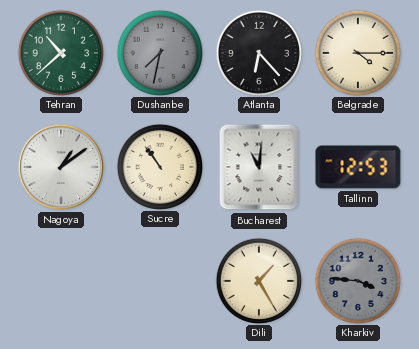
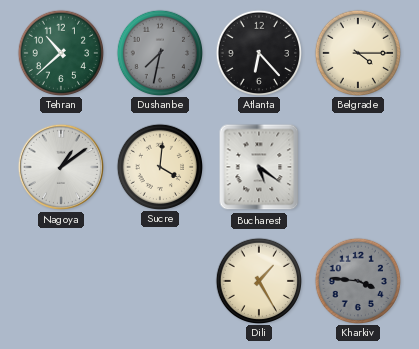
Sucre: 10:54 -> 4:01 (159, 166)
Bucharest: 11:01 -> 5:21 (259, 167)
Tallinn: 12:53 -> none (358, 167)
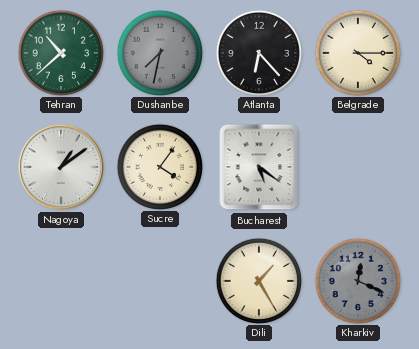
Sucre: 4:01 -> 4:06 (159, 166)
Kharkiv: 3:46 -> 12:19 (357, 280)
